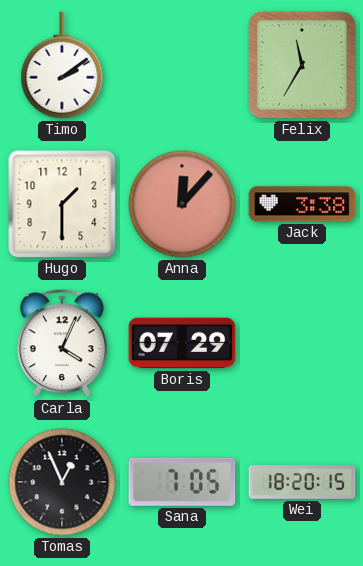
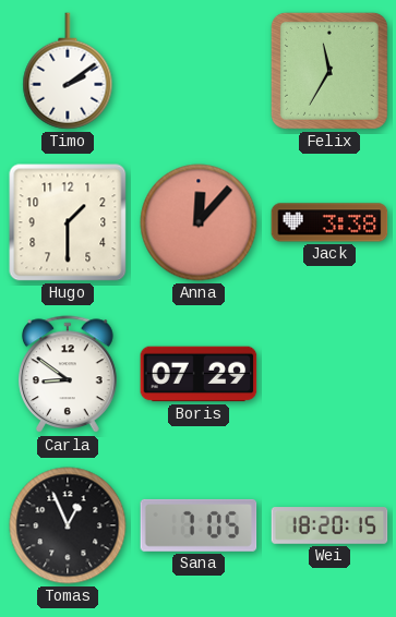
Carla: 4:04 -> 8:51 (69, 375)
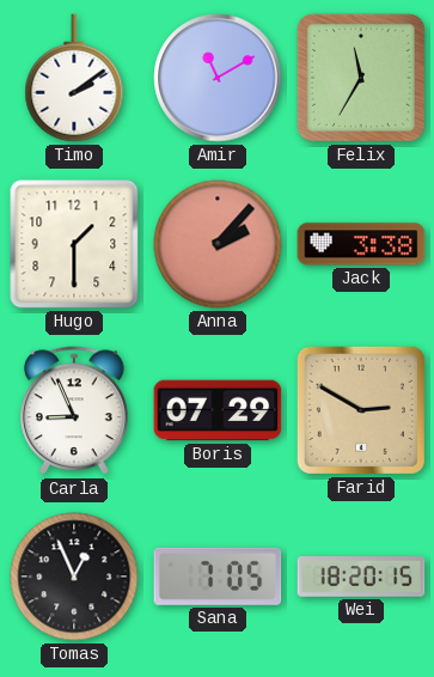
Amir: none -> 11:10 (218, 78)
Anna: 12:07 -> 2:07 (218, 244)
Carla: 8:51 -> 8:56 (75, 411)
Farid: none -> 2:50 (361, 410)
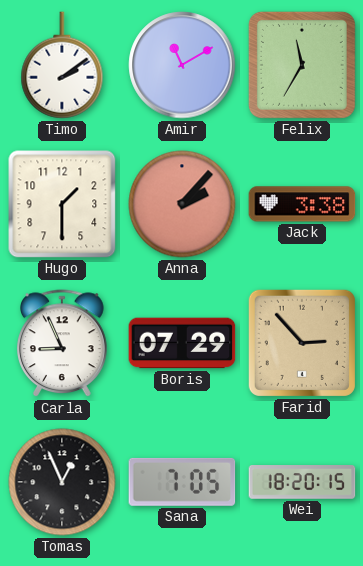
Farid: 2:50 -> 2:53 (302, 343)
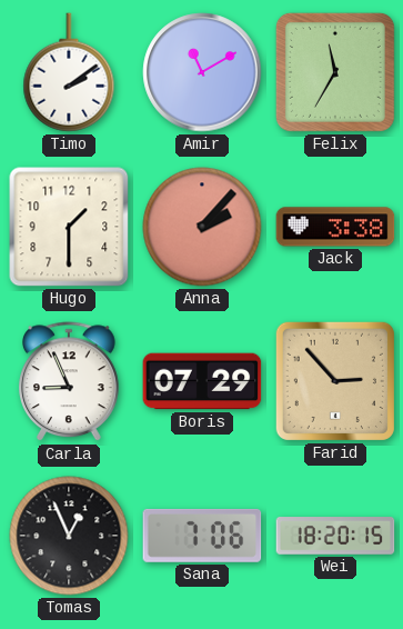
Sana: 7:05 -> 7:06 (202, 536)
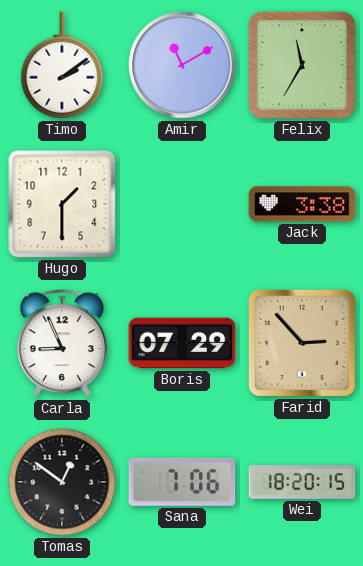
Anna: 2:07 -> none (202, 227)
Tomas: 12:56 -> 12:51 (62, 482)
